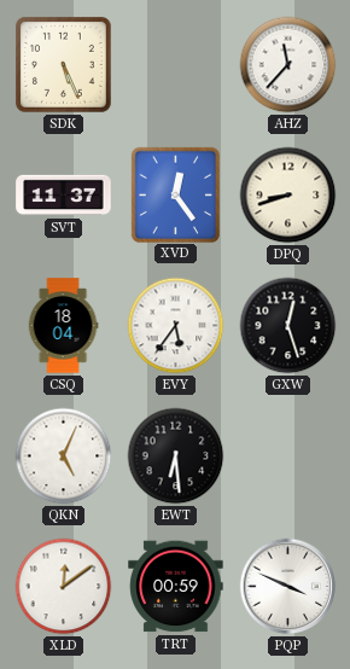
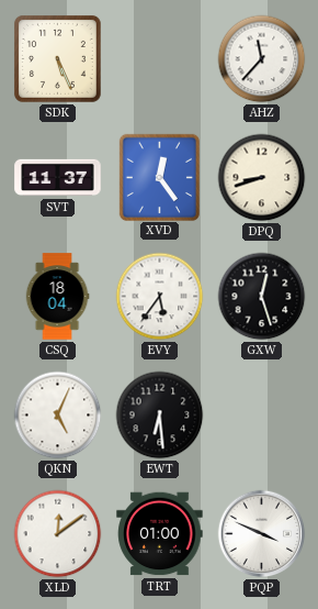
TRT: 00:59 -> 01:00 (160, 534)
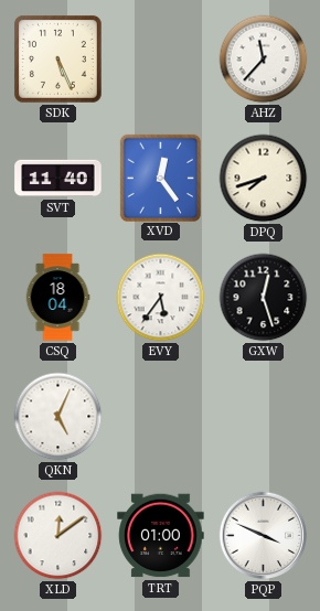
SVT: 11:37 -> 11:40 (58, 179)
DPQ: 8:42 -> 7:42 (264, 179)
EWT: 6:29 -> none (160, 416)
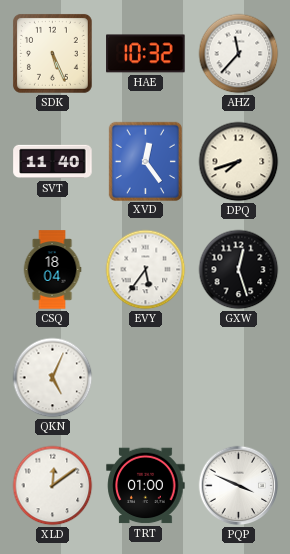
HAE: none -> 10:32 (146, 54)
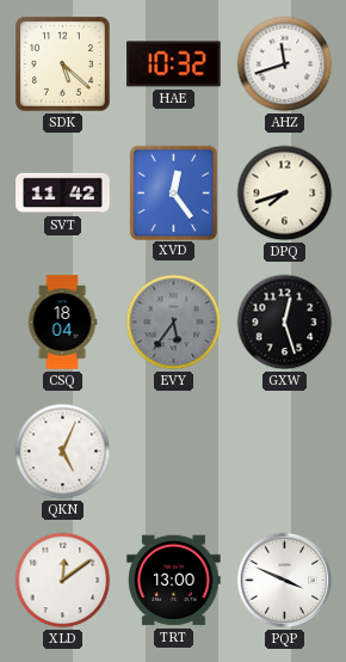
SDK: 5:26 -> 5:22 (62, 63)
AHZ: 11:37 -> 11:42 (285, 65)
SVT: 11:40 -> 11:42 (63, 194)
EVY dial: white -> grey (174, 323)
TRT: 01:00 -> 13:00 (174, 581)
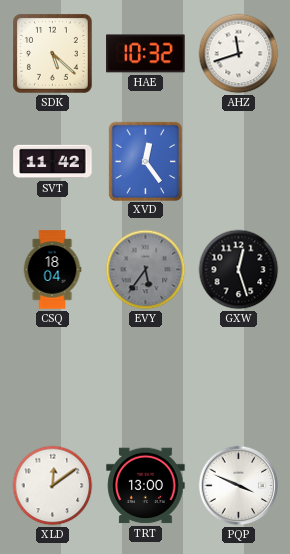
DPQ: 7:42 -> none (285, 194)
QKN: 5:04 -> none (63, 452)
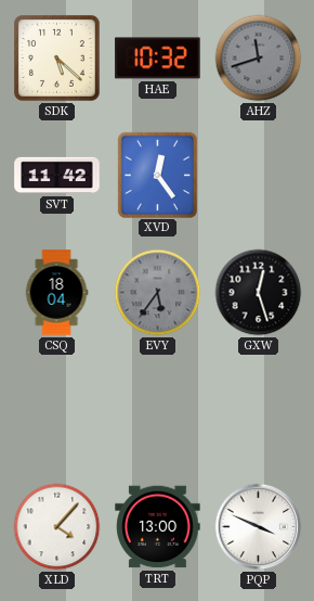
AHZ dial: white -> grey (259, 59)
XLD: 12:09 -> 4:07 (57, 527)
